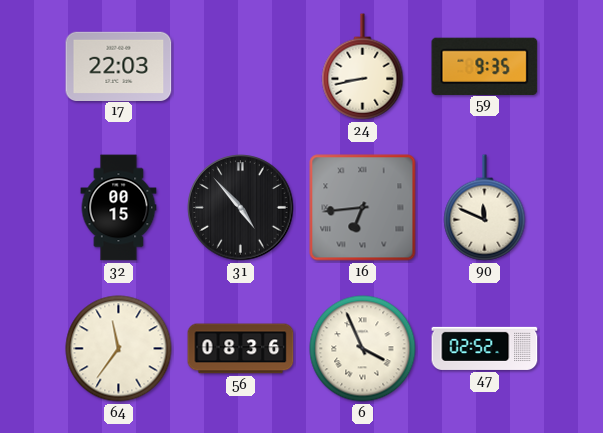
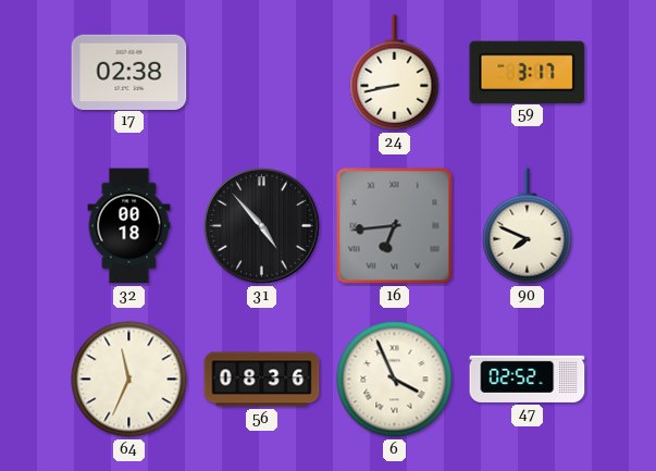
17: 22:03 -> 02:38 (129, 72)
59: 9:35 -> 3:17 (528, 72)
32: 00:15 -> 00:18 (129, 226)
90: 11:49 -> 7:49 (528, 226)
64: 11:36 -> 11:34 (129, 380)
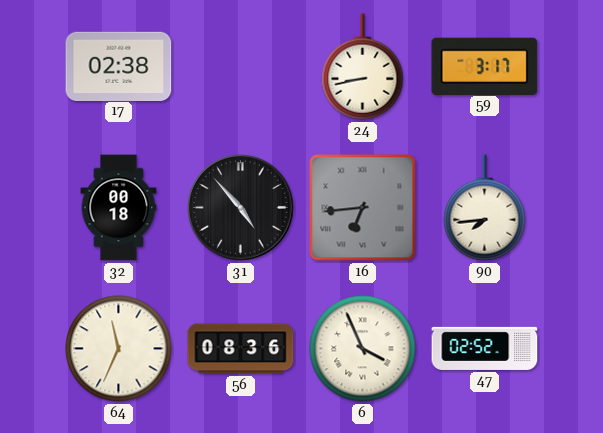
90: 7:49 -> 7:44 (485, 208)
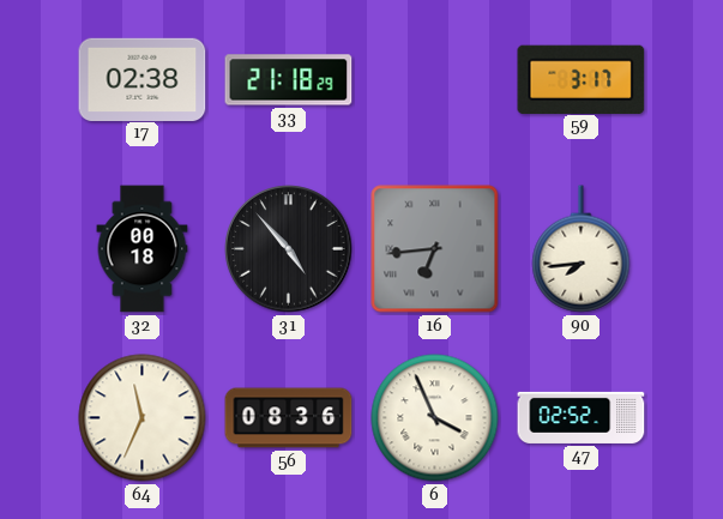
33: none -> 21:18 (289, 80)
24: 8:43 -> none (363, 67)
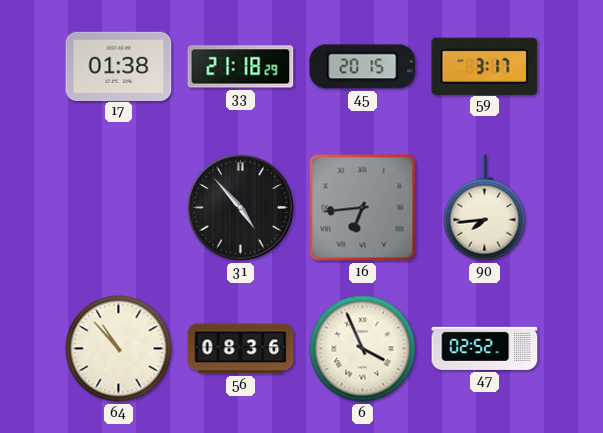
17: 02:38 -> 01:38 (119, 66)
45: none -> 20:15 (363, 67)
32: 00:18 -> none (143, 249)
64: 11:34 -> 10:53 (119, 349)
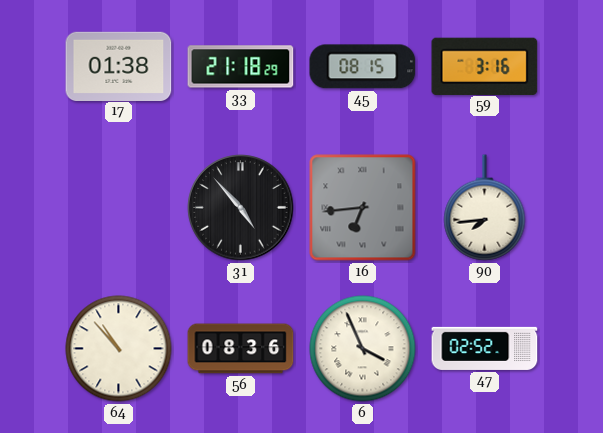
45: 20:15 -> 08:15 (363, 67)
59: 3:17 -> 3:16 (485, 66)
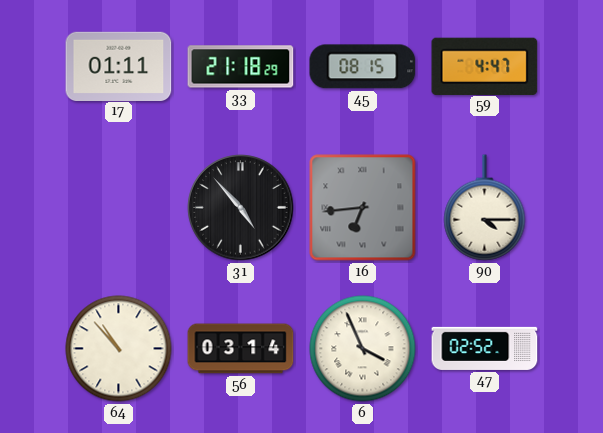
17: 01:38 -> 01:11 (119, 66)
59: 3:16 -> 4:47 (485, 66)
90: 7:44 -> 4:15 (485, 208)
56: 08:36 -> 03:14 (241, 349)
